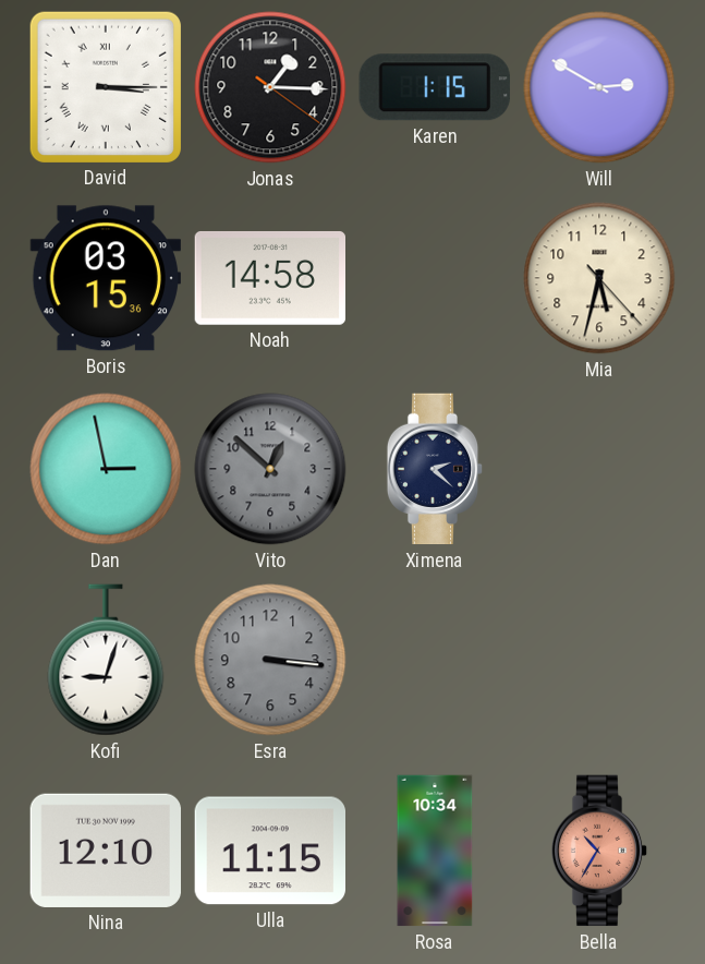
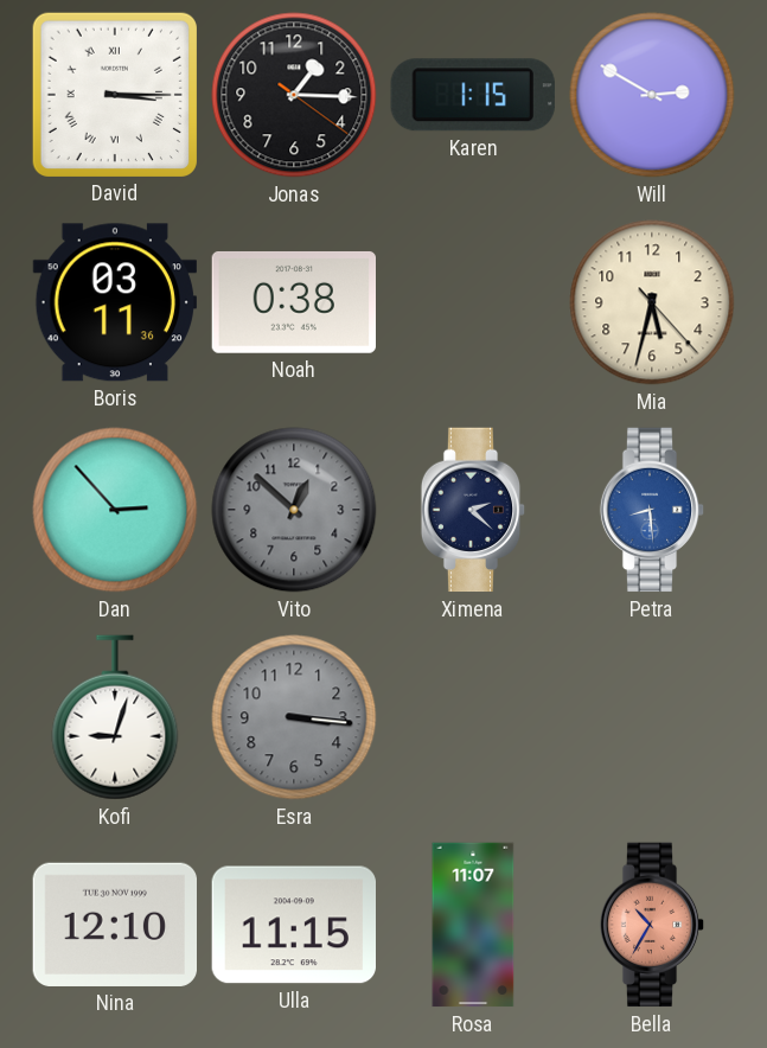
Boris: 03:15 -> 03:11 (114, 302)
Noah: 14:58 -> 0:38 (293, 302)
Dan: 2:58 -> 2:53 (115, 510)
Petra: none -> 8:29 (652, 510)
Rosa: 10:34 -> 11:07 (473, 925)
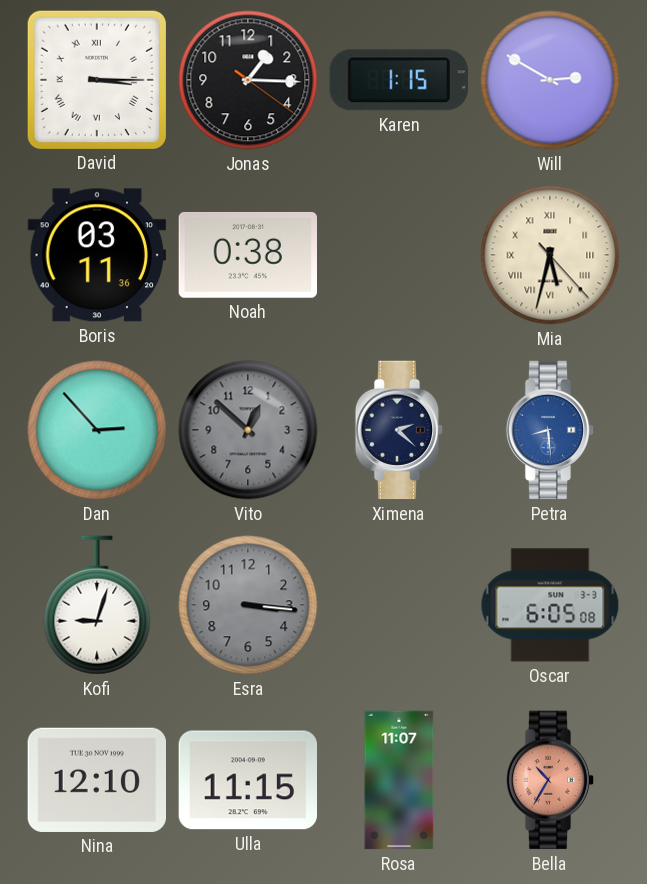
Mia numerals: Arabic -> Roman (550, 255)
Oscar: none -> 6:05 (550, 605)
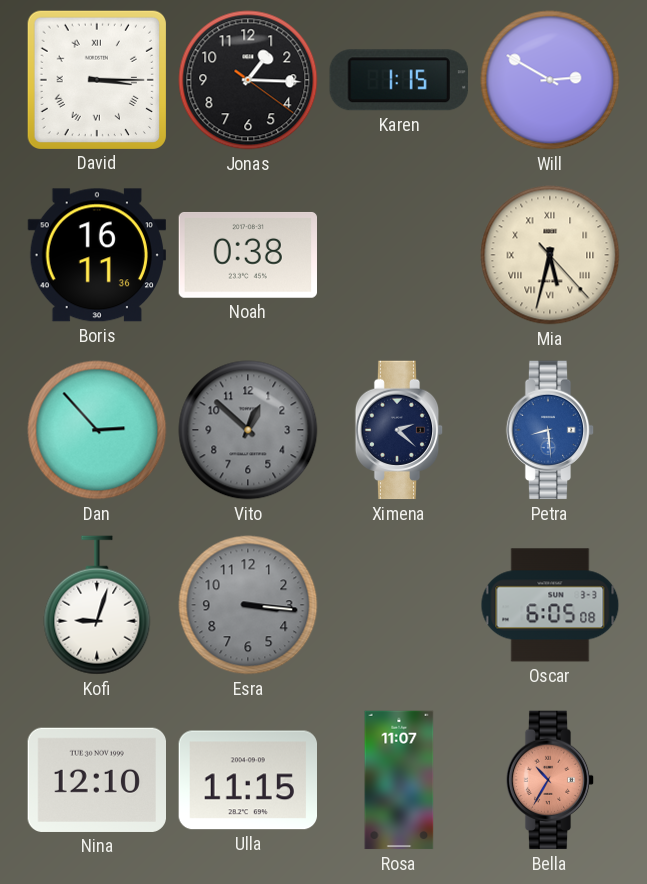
Boris: 03:11 -> 16:11 (96, 255)
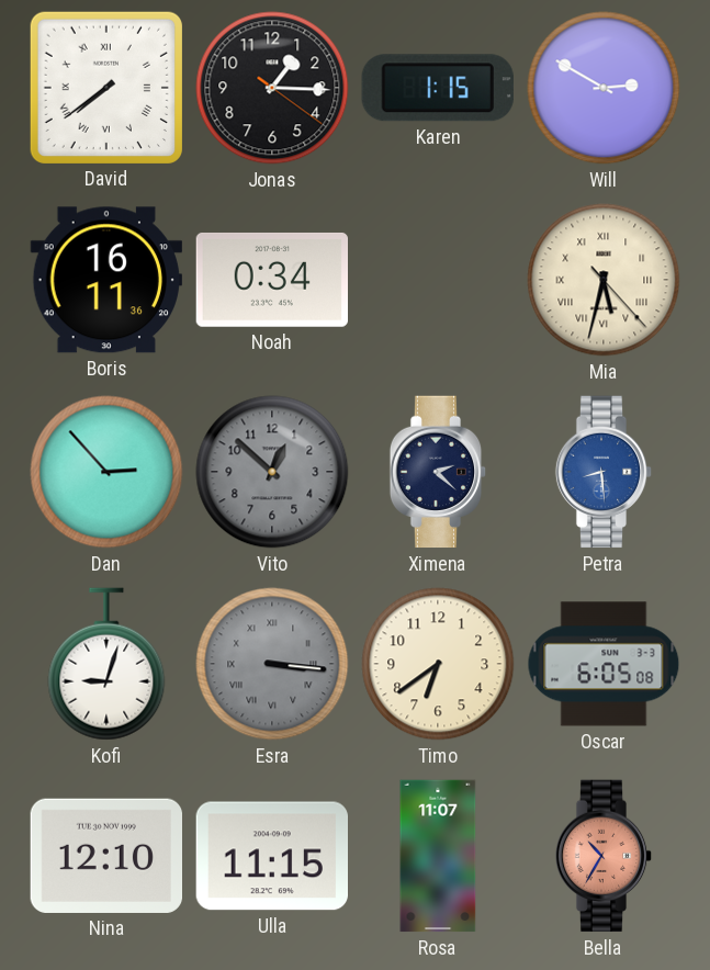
David: 3:15 -> 7:39 (106, 88)
Noah: 0:38 -> 0:34 (271, 280)
Esra numerals: Arabic -> Roman (272, 664)
Timo: none -> 6:39 (438, 664)
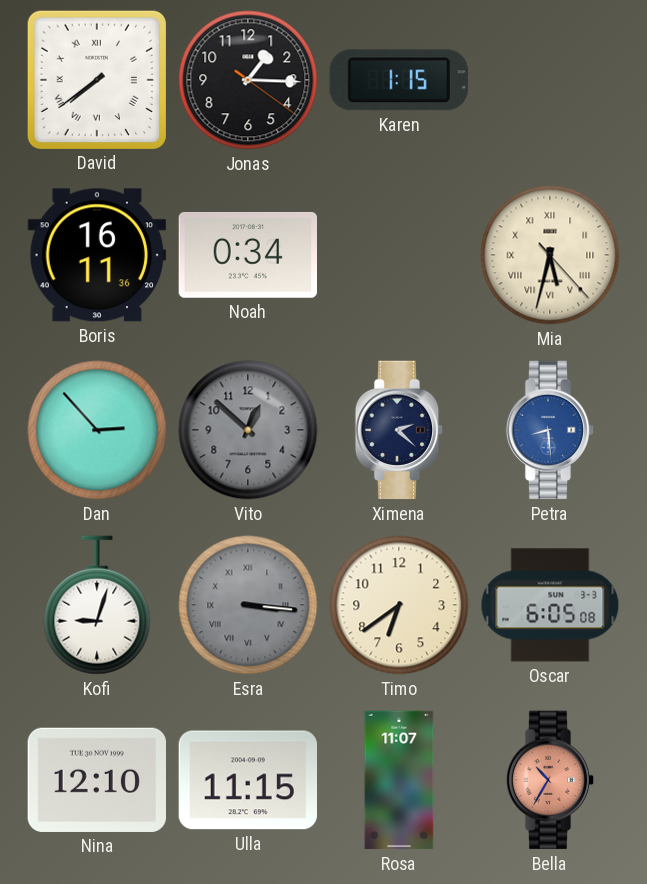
Will: 2:50 -> none (604, 88)
